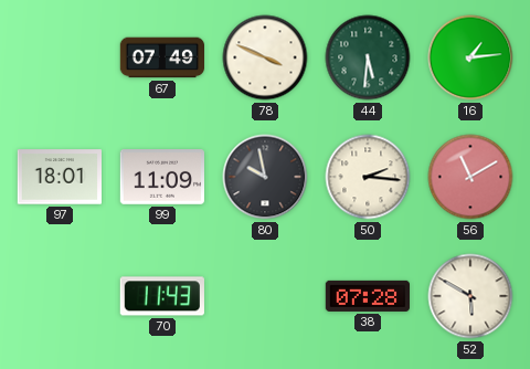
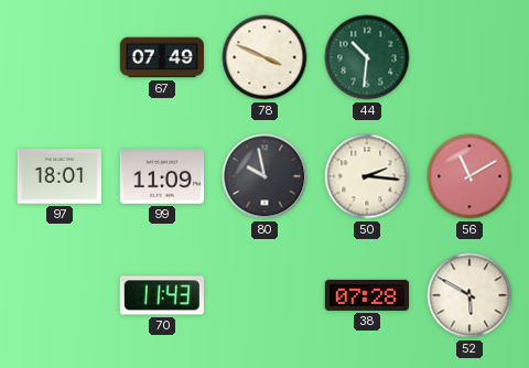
44: 5:31 -> 10:31 (367, 57)
16: 1:14 -> none (470, 57)
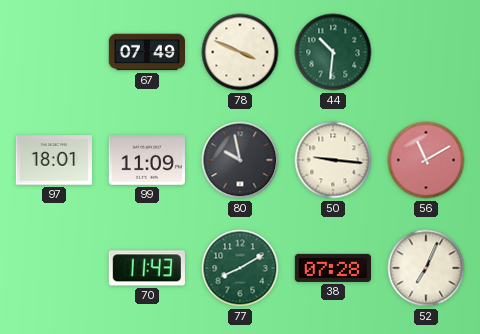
50: 2:16 -> 9:16 (333, 160)
77: none -> 8:10 (240, 268)
52: 5:50 -> 7:04 (426, 268)
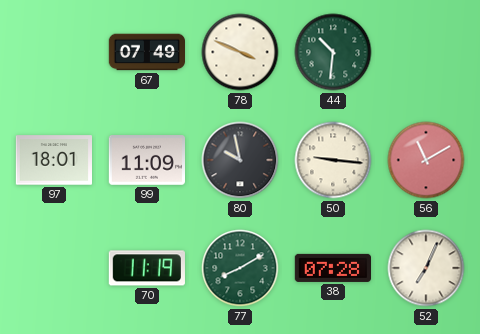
70: 11:43 -> 11:19 (147, 268)
